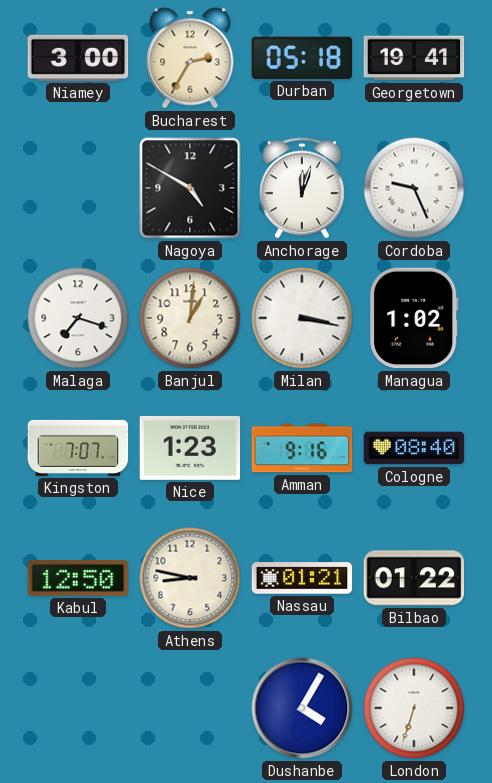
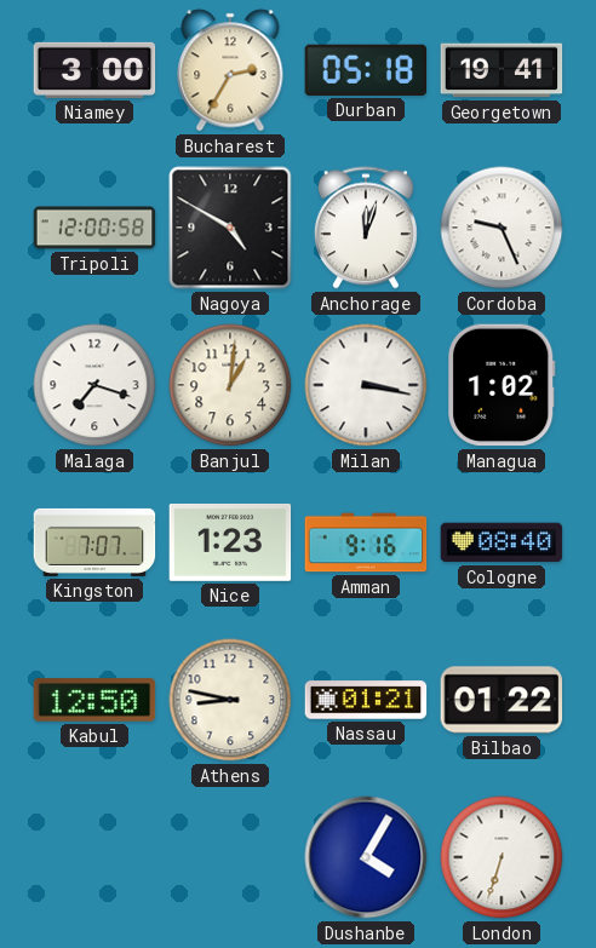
Tripoli: none -> 12:00 (94, 228)
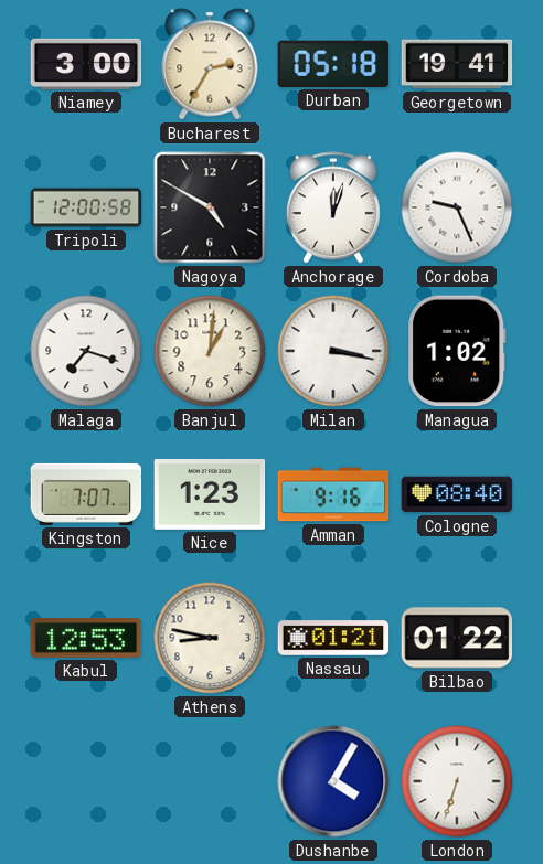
Kabul: 12:50 -> 12:53 (86, 638)
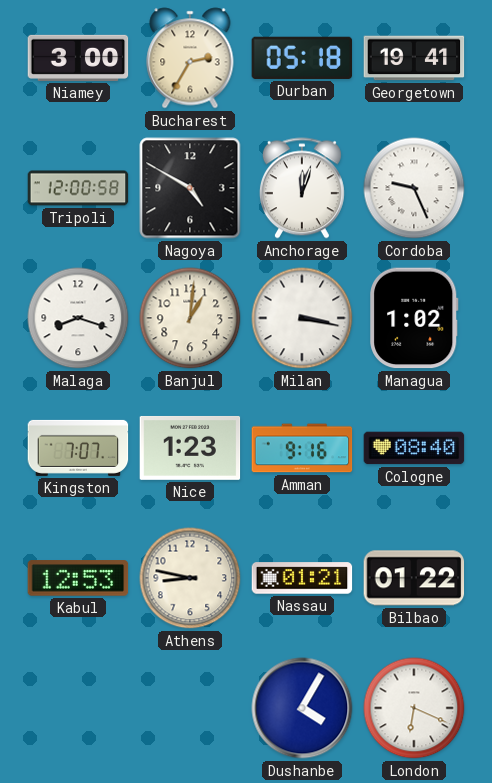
Malaga: 7:18 -> 8:18 (78, 318)
London: 6:33 -> 6:19 (414, 708)
